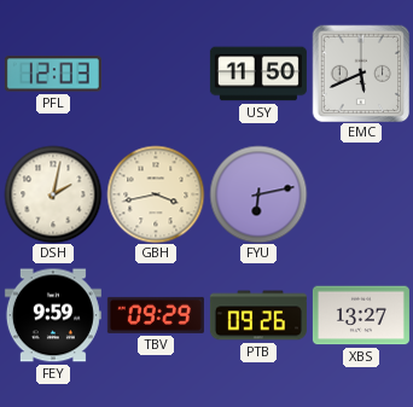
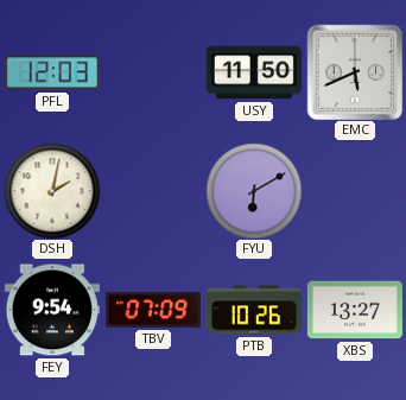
GBH: 3:43 -> none (156, 194)
FYU: 6:13 -> 6:10 (254, 191)
FEY: 9:59 -> 9:54 (52, 310)
TBV: 09:29 -> 07:09 (153, 310)
PTB: 09:26 -> 10:26 (254, 310)
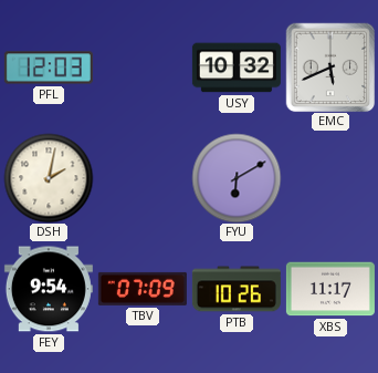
USY: 11:50 -> 10:32 (237, 68)
XBS: 13:27 -> 11:17 (330, 289)
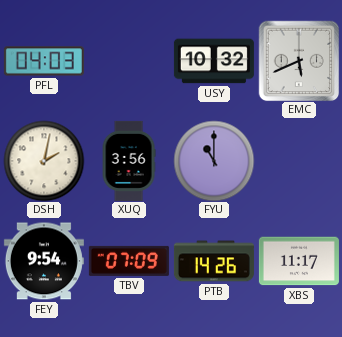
PFL: 12:03 -> 04:03 (44, 61)
XUQ: none -> 3:56 (129, 161)
FYU: 6:10 -> 11:00 (214, 161)
PTB: 10:26 -> 14:26 (214, 261)
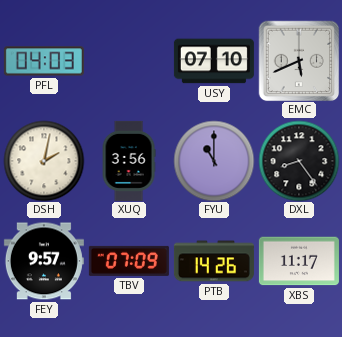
USY: 10:32 -> 07:10 (214, 61)
DXL: none -> 8:24 (299, 161)
FEY: 9:54 -> 9:57 (44, 261)
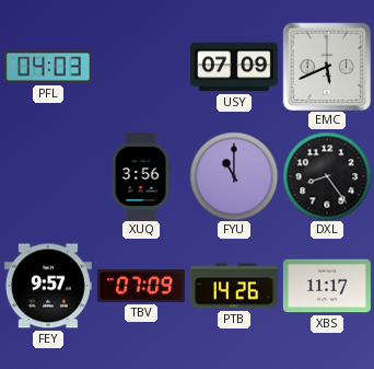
USY: 07:10 -> 07:09 (234, 67)
DSH: 2:02 -> none (44, 161)
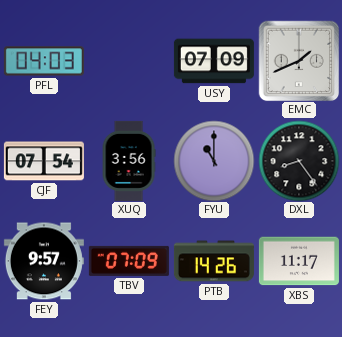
EMC: 5:41 -> 1:41 (299, 61)
CJF: none -> 07:54 (44, 161)
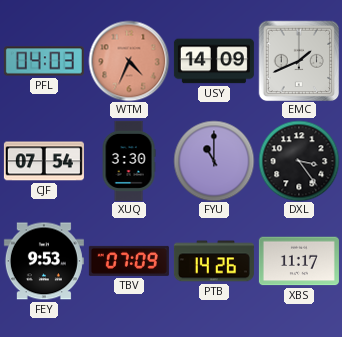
WTM: none -> 4:34 (129, 61)
USY: 07:09 -> 14:09 (214, 61)
XUQ: 3:56 -> 3:30 (129, 161)
DXL: 8:24 -> 3:24 (299, 161)
FEY: 9:57 -> 9:53 (44, 261)
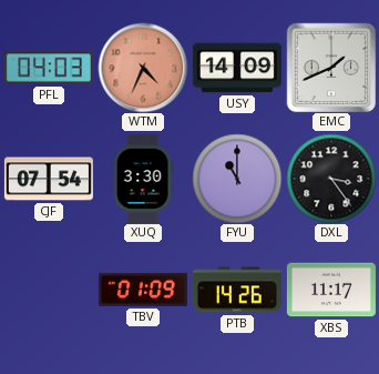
FEY: 9:53 -> none (44, 261)
TBV: 07:09 -> 01:09 (143, 290)
